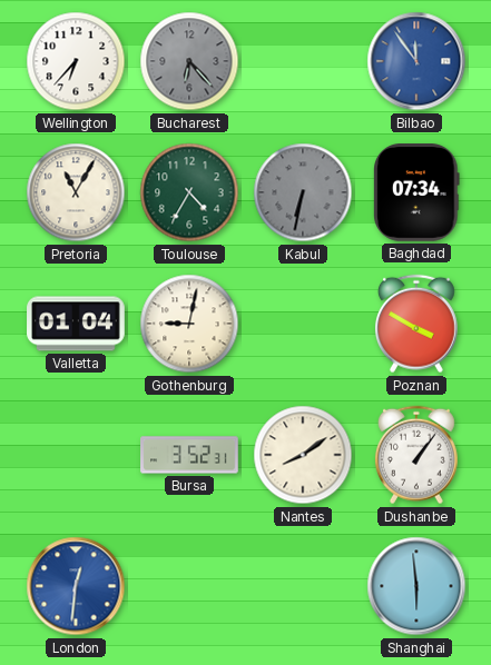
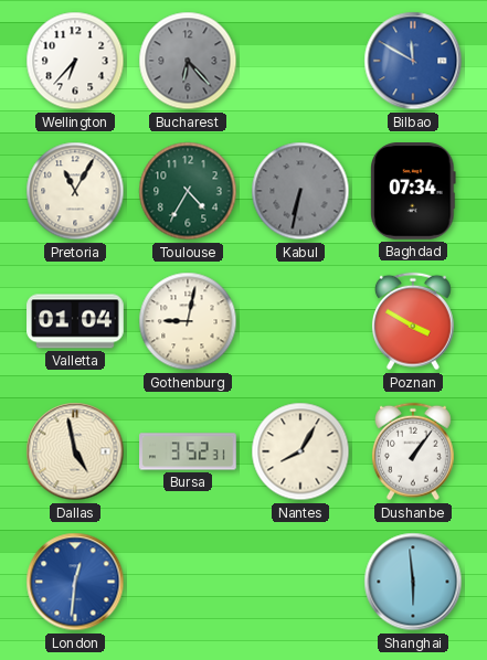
Bilbao: 11:54 -> 11:50 (413, 61)
Dallas: none -> 4:58 (75, 451)
Nantes: 8:09 -> 8:05 (300, 451)
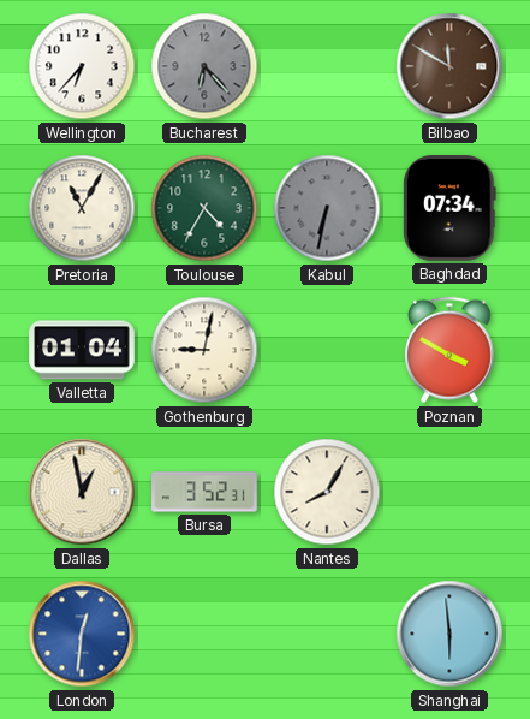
Bilbao dial: blue -> brown (449, 66)
Dallas: 4:58 -> 12:58 (82, 492)
Dushanbe: 1:06 -> none (413, 451)
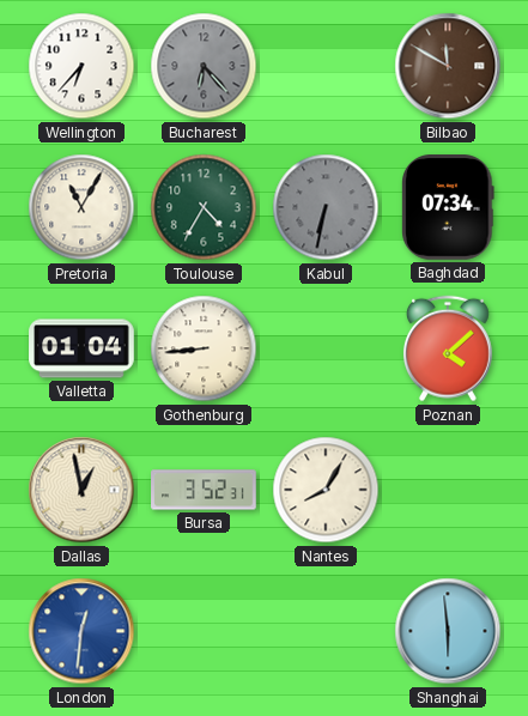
Gothenburg: 9:02 -> 8:44 (204, 348)
Poznan: 3:50 -> 4:08 (448, 348)
